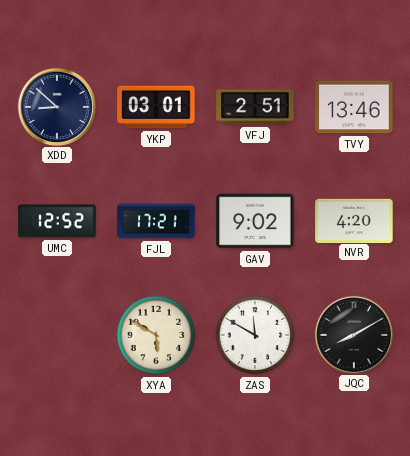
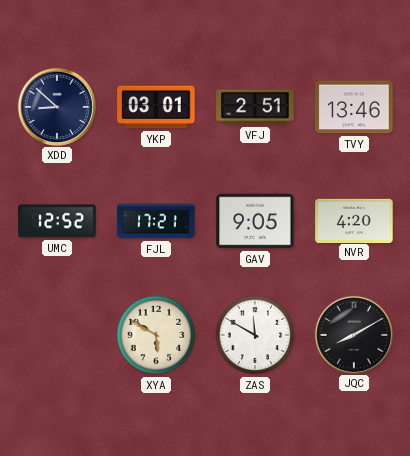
GAV: 9:02 -> 9:05 (255, 221)
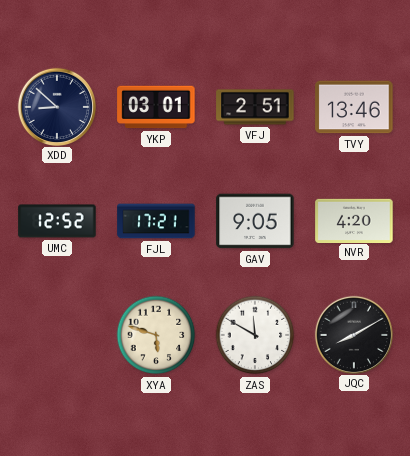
XYA: 5:50 -> 5:48 (156, 335)
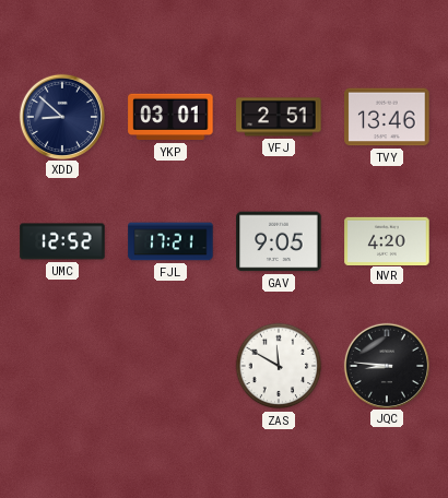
XYA: 5:48 -> none (156, 335)
JQC: 8:10 -> 8:46 (386, 365)
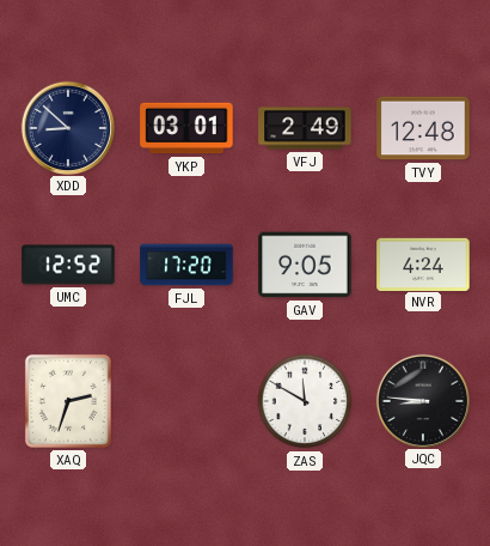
VFJ: 2:51 -> 2:49 (305, 128)
TVY: 13:46 -> 12:48 (423, 128)
FJL: 17:21 -> 17:20 (186, 265)
NVR: 4:20 -> 4:24 (423, 263)
XAQ: none -> 2:33 (68, 401)
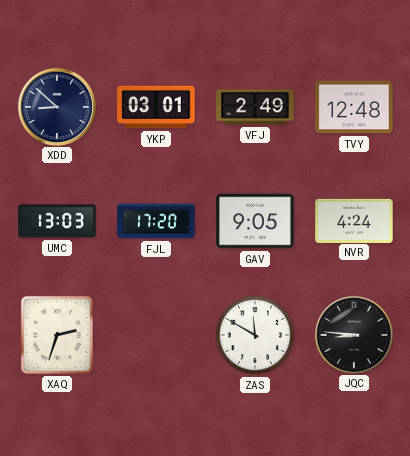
UMC: 12:52 -> 13:03 (57, 221)
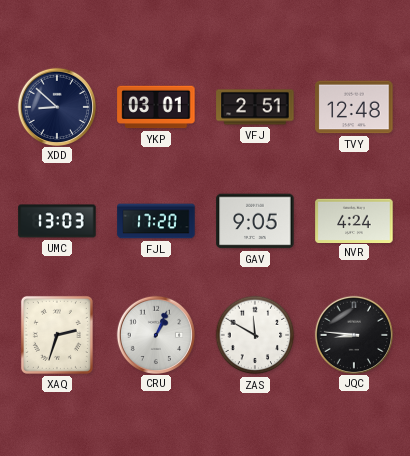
VFJ: 2:49 -> 2:51 (255, 107)
CRU: none -> 1:04 (155, 334)
